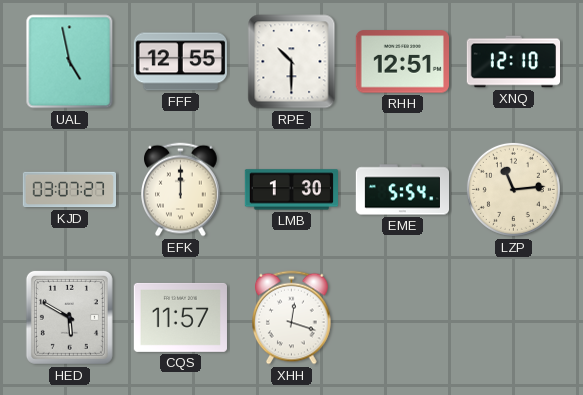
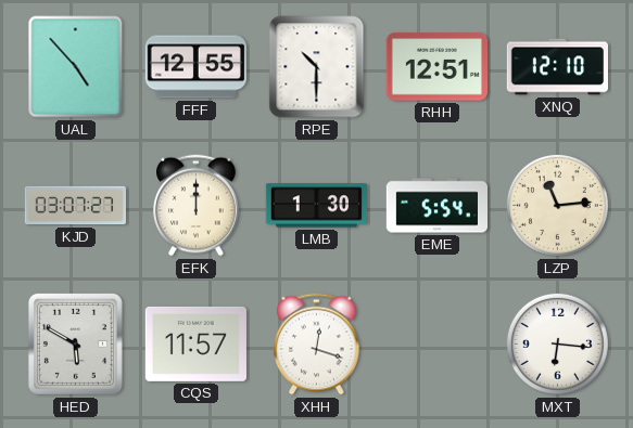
UAL: 4:58 -> 4:53 (76, 67)
MXT: none -> 6:16 (557, 343)
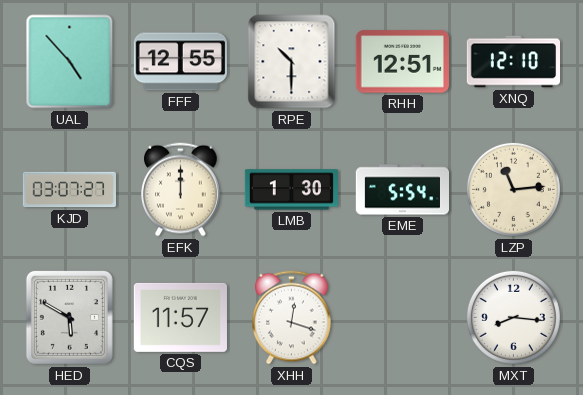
MXT: 6:16 -> 8:16 (513, 317)
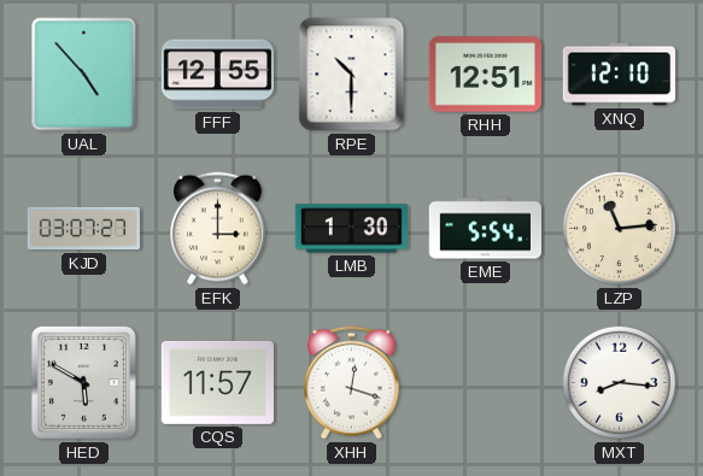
EFK: 12:00 -> 3:00 (218, 229)
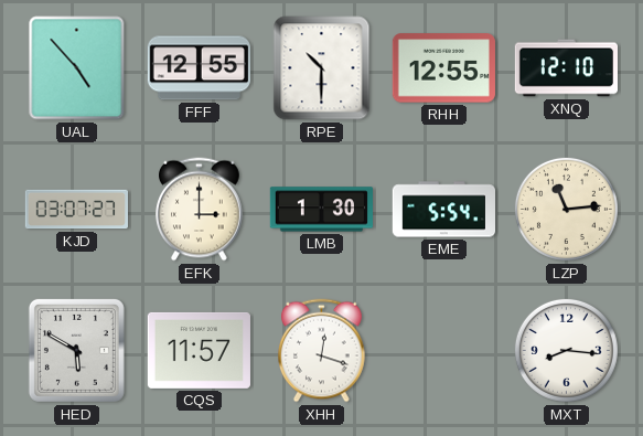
RHH: 12:51 -> 12:55 (443, 68)
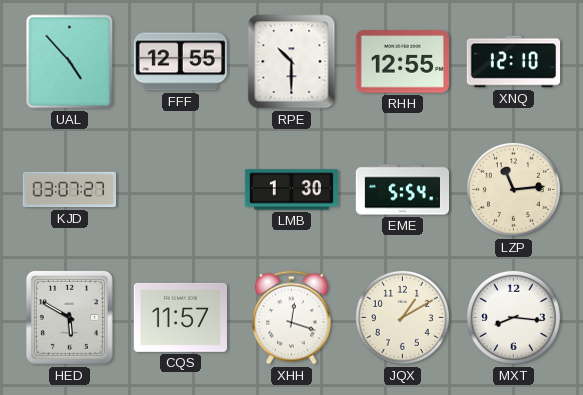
EFK: 3:00 -> none (200, 210)
JQX: none -> 1:10 (402, 317)
